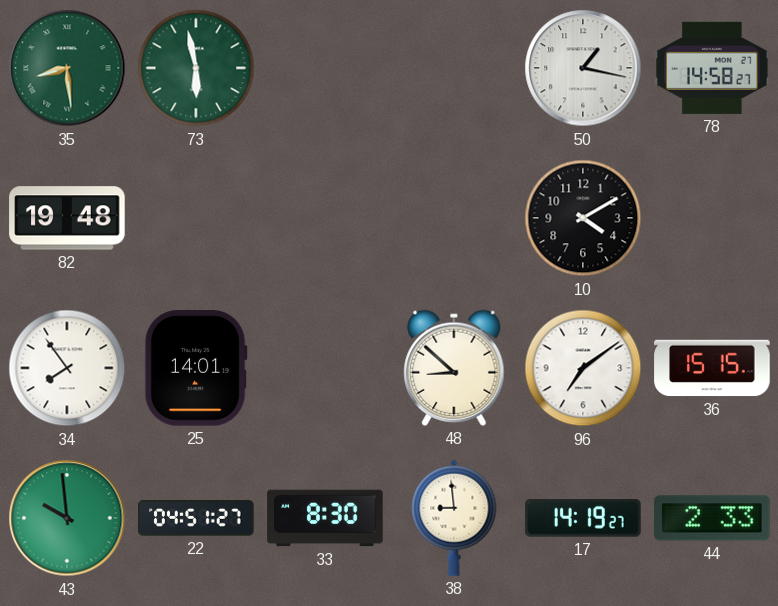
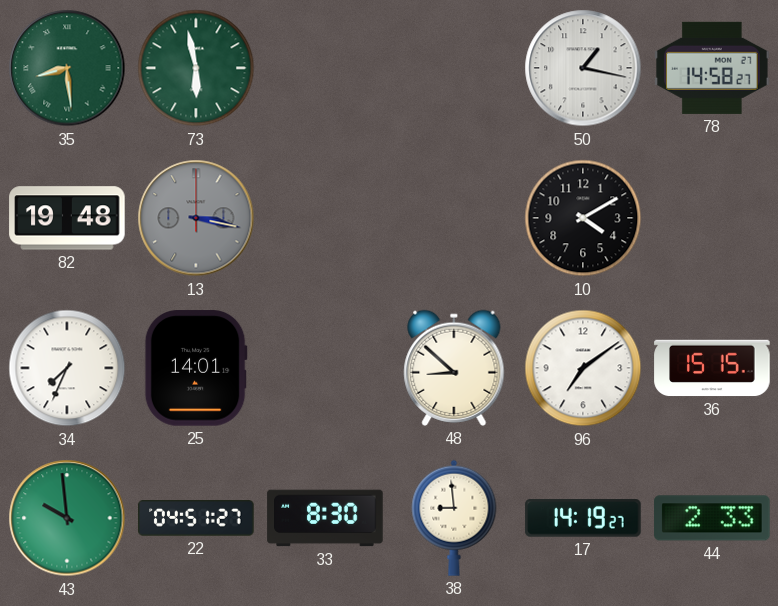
13: none -> 3:17 (196, 218)
34: 7:54 -> 7:34 (67, 368)
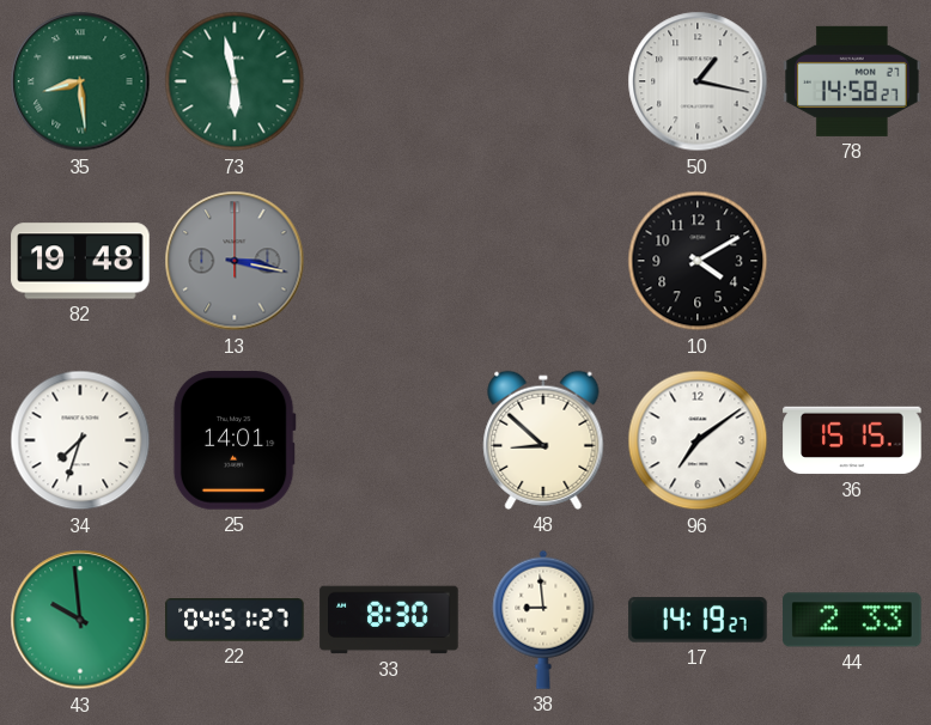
34: 7:34 -> 7:33 (80, 440)
